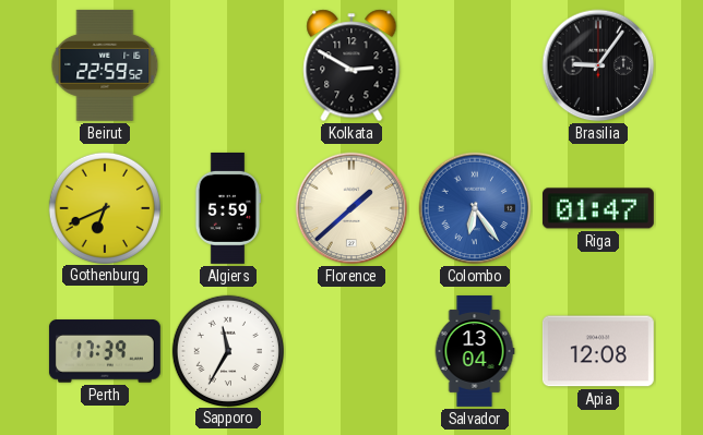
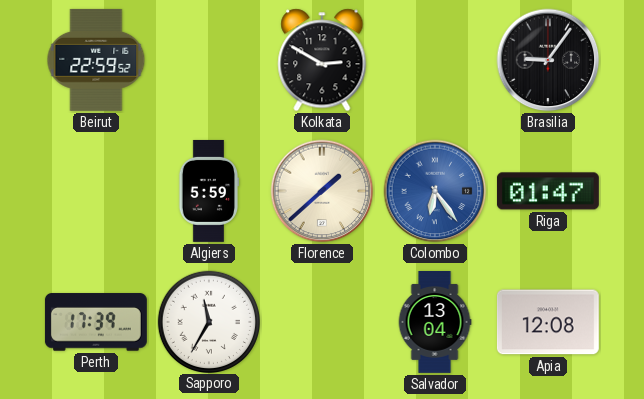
Gothenburg: 6:41 -> none (104, 207)
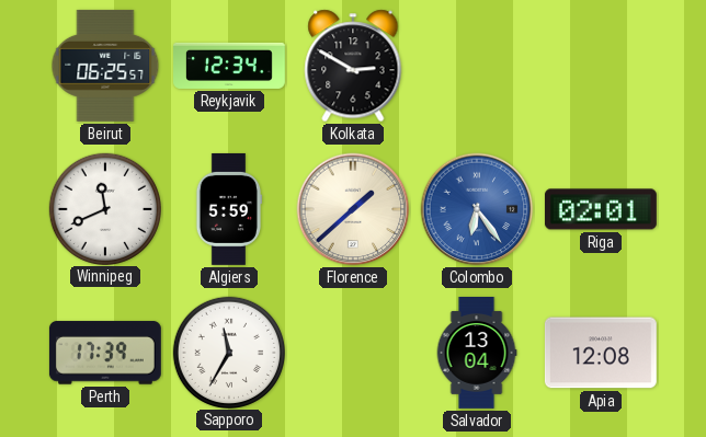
Beirut: 22:59 -> 06:25 (105, 66)
Reykjavik: none -> 12:34 (230, 66)
Brasilia: 9:06 -> none (548, 60)
Winnipeg: none -> 11:41 (104, 208)
Riga: 01:47 -> 02:01 (601, 209)
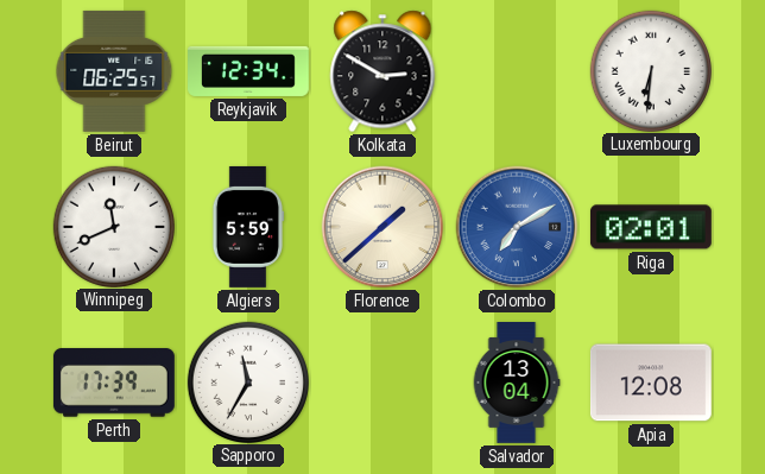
Luxembourg: none -> 6:31 (650, 70)
Colombo: 6:24 -> 7:10 (517, 227)
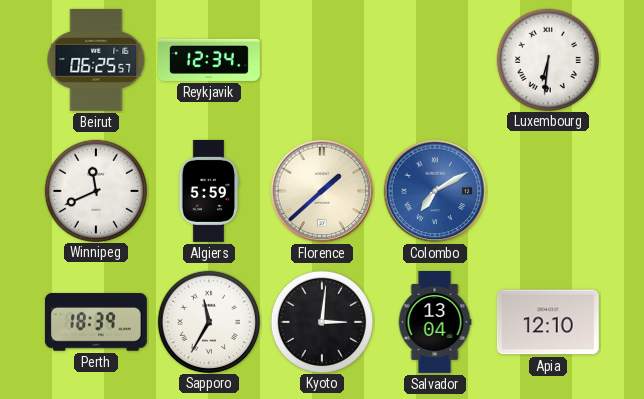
Kolkata: 2:50 -> none (383, 71)
Riga: 02:01 -> none (651, 227)
Perth: 17:39 -> 18:39 (96, 322)
Kyoto: none -> 3:01 (321, 321)
Apia: 12:08 -> 12:10 (548, 322)
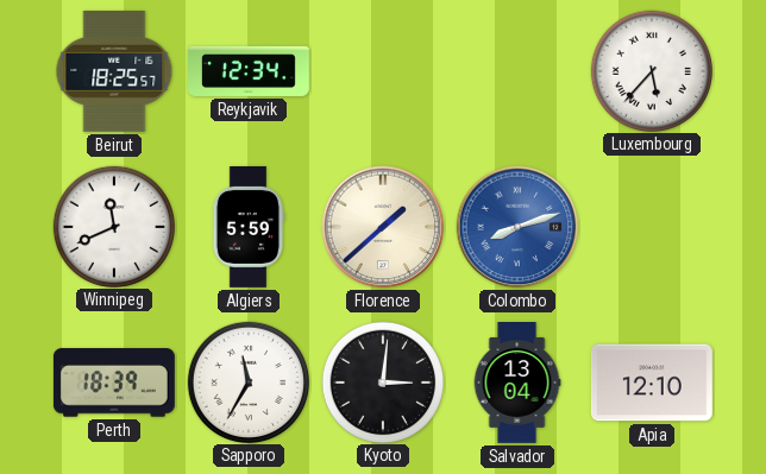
Beirut: 06:25 -> 18:25 (114, 71)
Luxembourg: 6:31 -> 5:37 (651, 70)
Colombo: 7:10 -> 8:12 (517, 227)
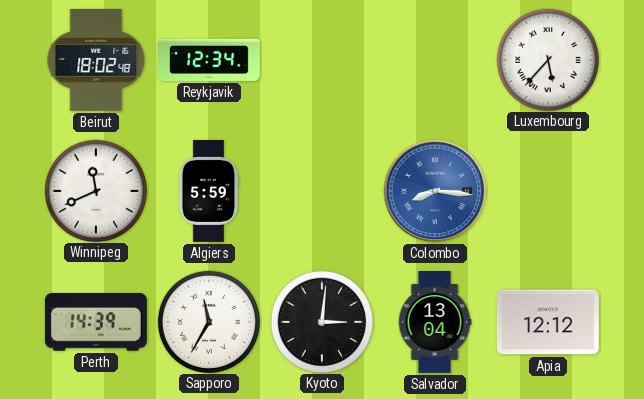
Beirut: 18:25 -> 18:02 (96, 60)
Florence: 1:38 -> none (383, 227)
Colombo: 8:12 -> 8:16 (435, 191)
Perth: 18:39 -> 14:39 (96, 322)
Apia: 12:10 -> 12:12 (548, 322)
